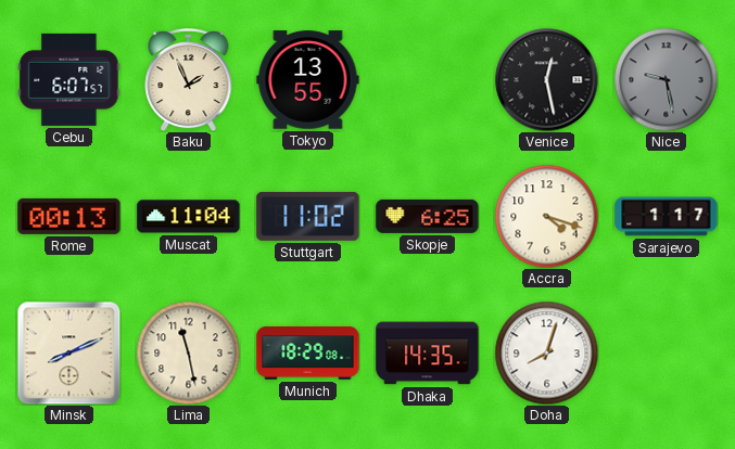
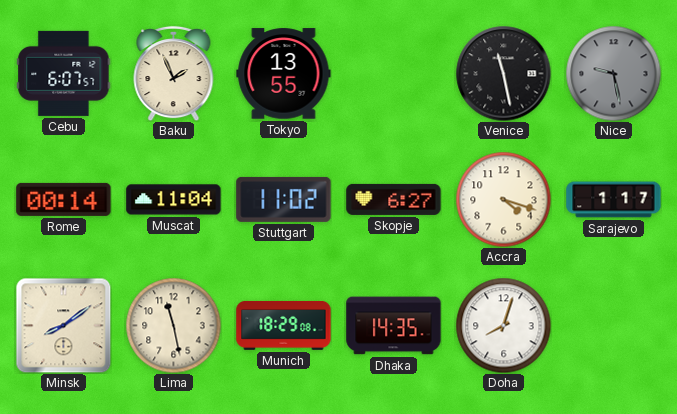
Venice: 12:28 -> 11:28 (503, 73)
Rome: 00:13 -> 00:14 (64, 199)
Skopje: 6:25 -> 6:27 (394, 199)
Minsk: 8:11 -> 8:09 (63, 325)
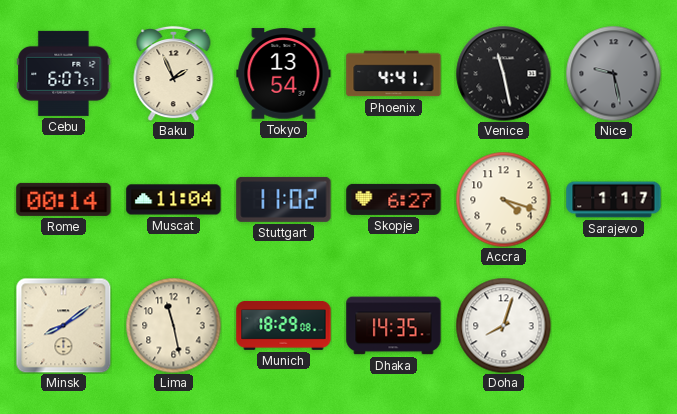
Tokyo: 13:55 -> 13:54 (284, 74)
Phoenix: none -> 4:41 (394, 74)
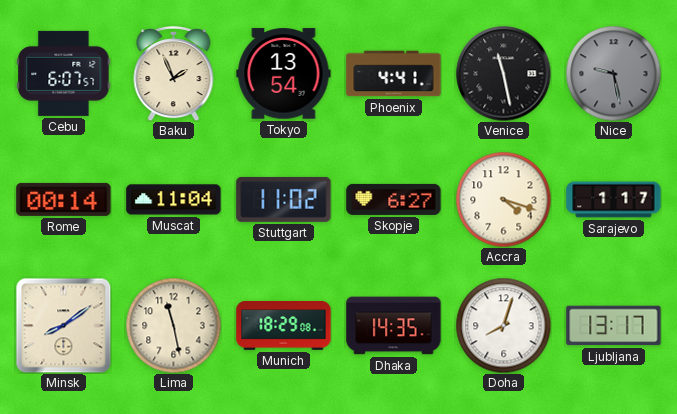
Ljubljana: none -> 13:17 (614, 326)
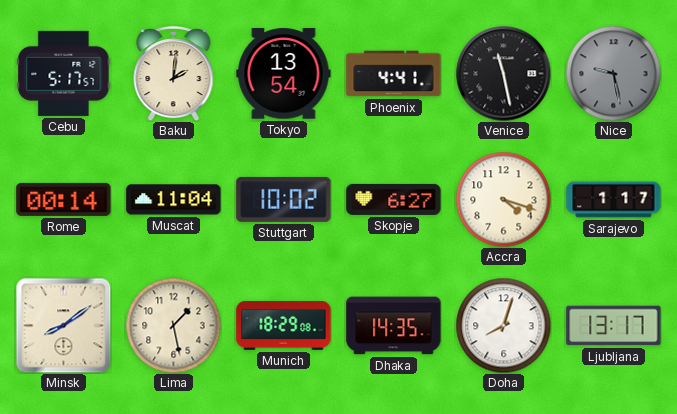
Cebu: 6:07 -> 5:17 (64, 73)
Baku: 1:56 -> 2:01 (174, 73)
Stuttgart: 11:02 -> 10:02 (284, 199)
Lima: 11:28 -> 1:28 (173, 325)
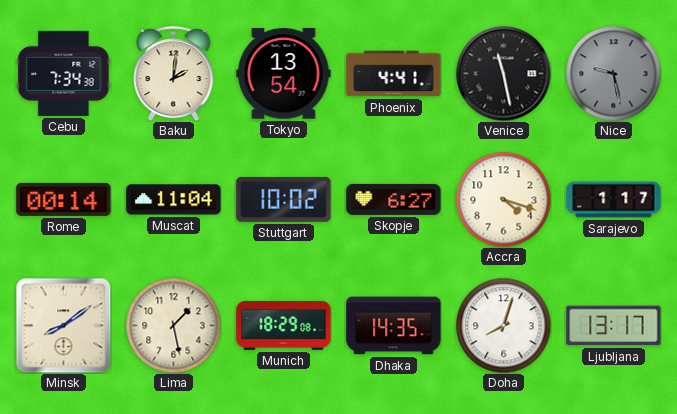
Cebu: 5:17 -> 7:34 (64, 73)
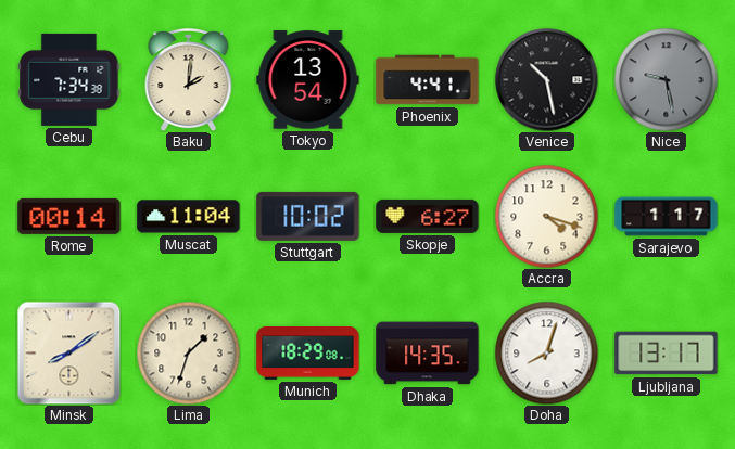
Venice: 11:28 -> 10:28 (546, 79)
Lima: 1:28 -> 1:33 (188, 352)
